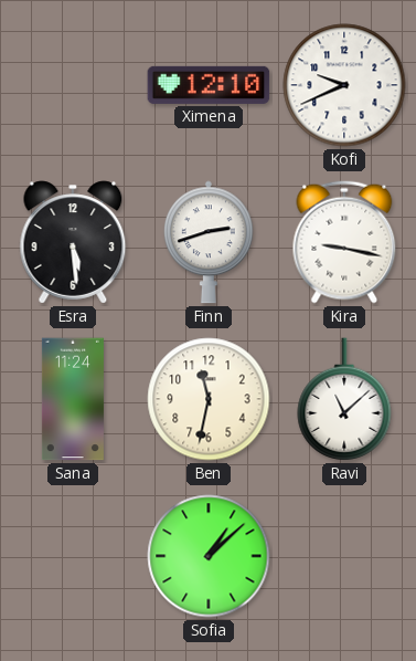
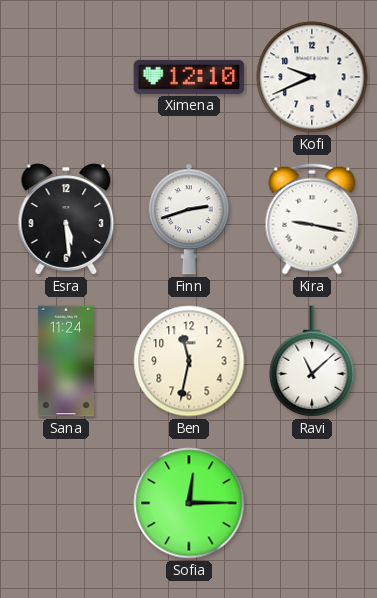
Sofia: 1:08 -> 12:15 (189, 503)
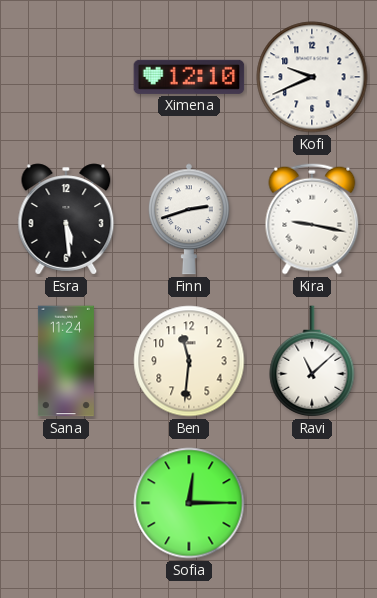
Ben: 11:32 -> 11:31 (189, 361)
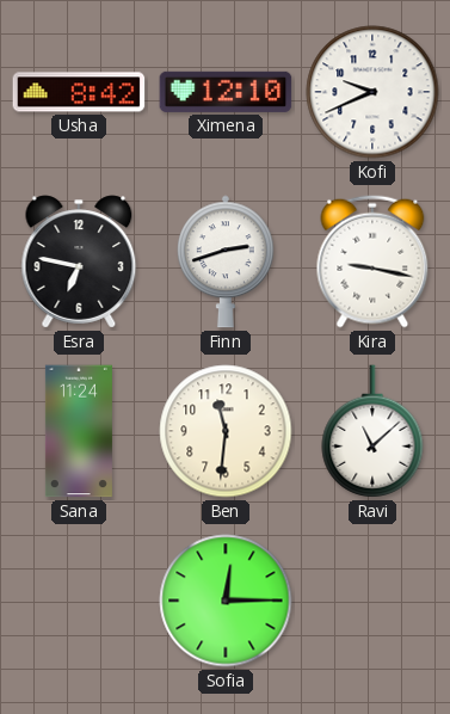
Usha: none -> 8:42 (79, 92)
Esra: 5:29 -> 6:47 (79, 261)
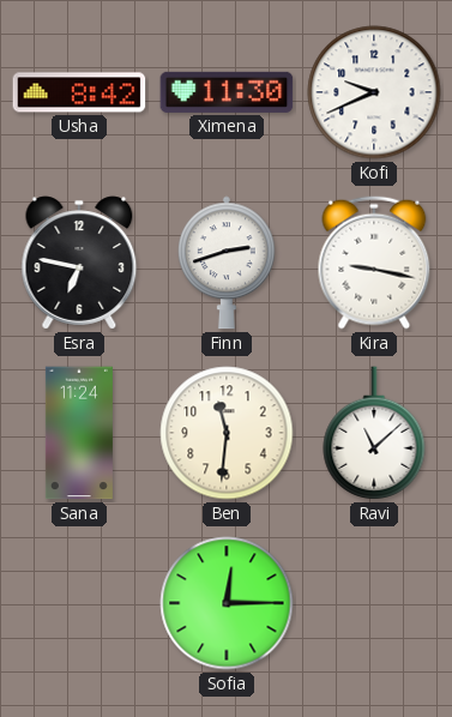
Ximena: 12:10 -> 11:30 (227, 92)
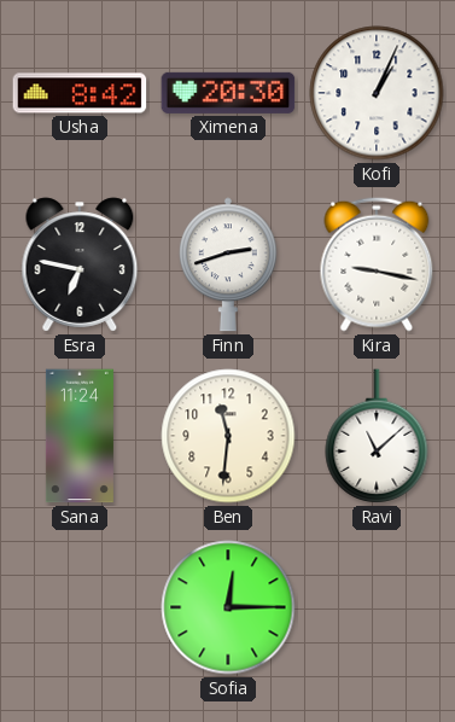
Ximena: 11:30 -> 20:30 (228, 93)
Kofi: 9:41 -> 1:04 (377, 93)
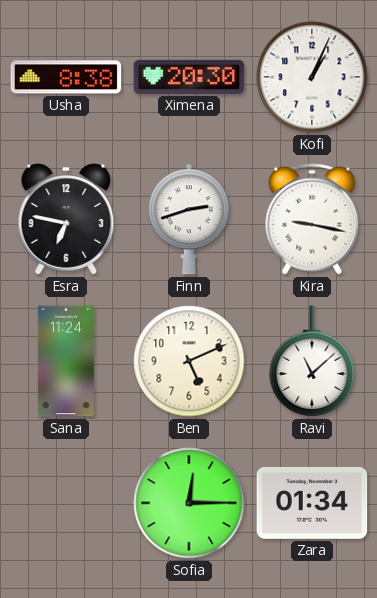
Usha: 8:42 -> 8:38 (66, 77)
Ben: 11:31 -> 5:11 (189, 361)
Zara: none -> 01:34 (312, 503)
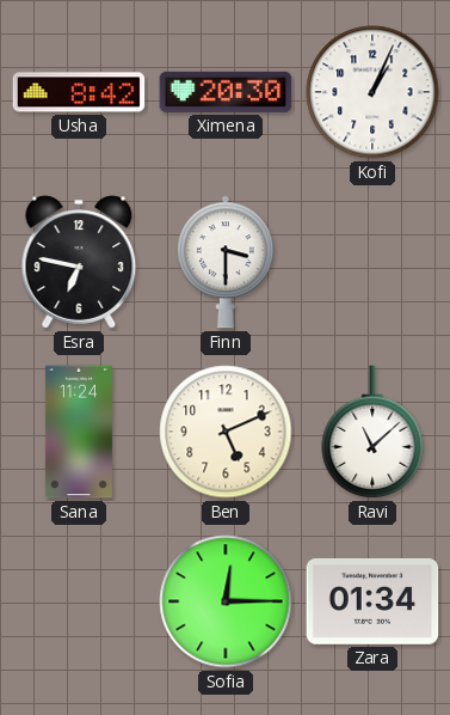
Usha: 8:38 -> 8:42 (79, 92)
Finn: 2:42 -> 3:30 (226, 262)
Kira: 9:17 -> none (312, 219)
